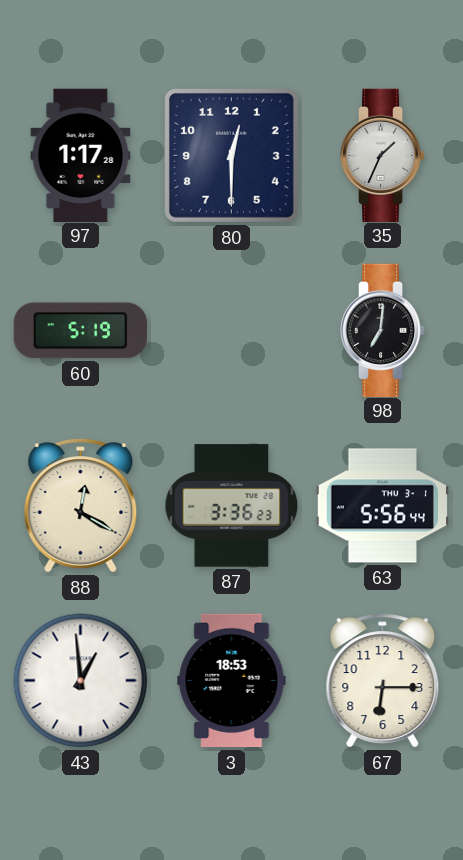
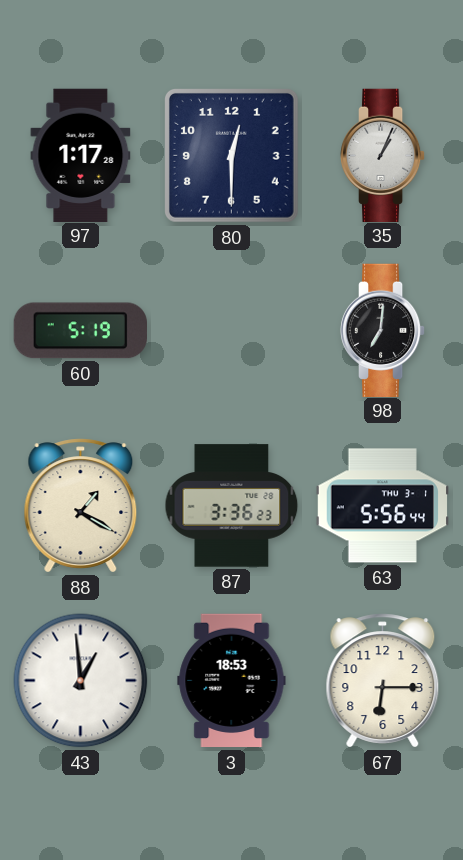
35: 1:34 -> 1:04 (383, 155)
88: 12:20 -> 1:20 (81, 506)
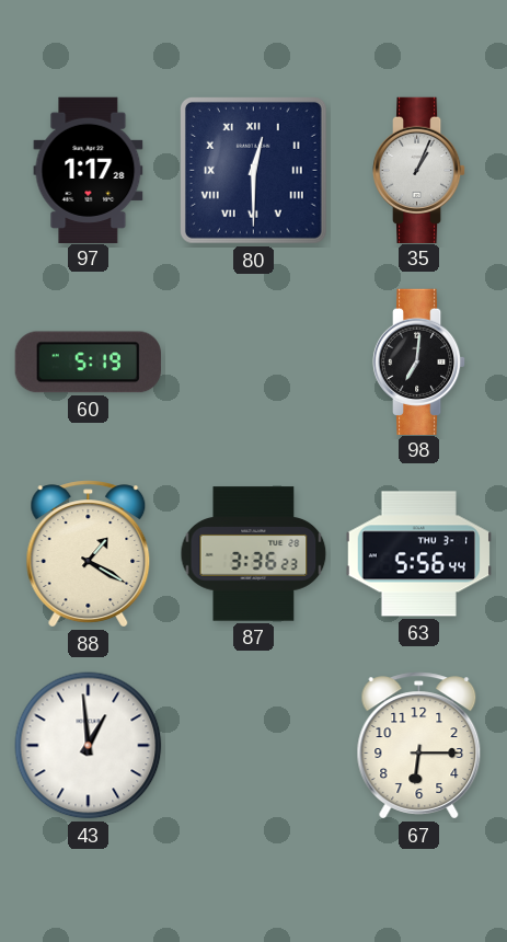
80 numerals: Arabic -> Roman (253, 170)
3: 18:53 -> none (232, 681)
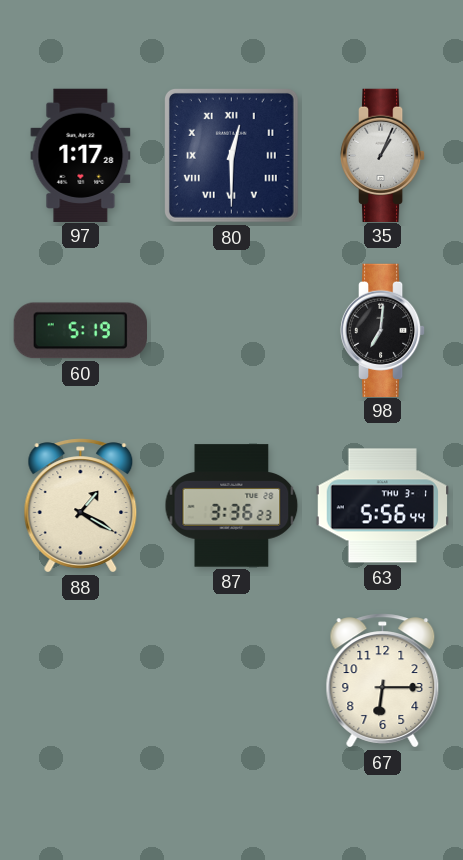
43: 12:59 -> none (89, 746)
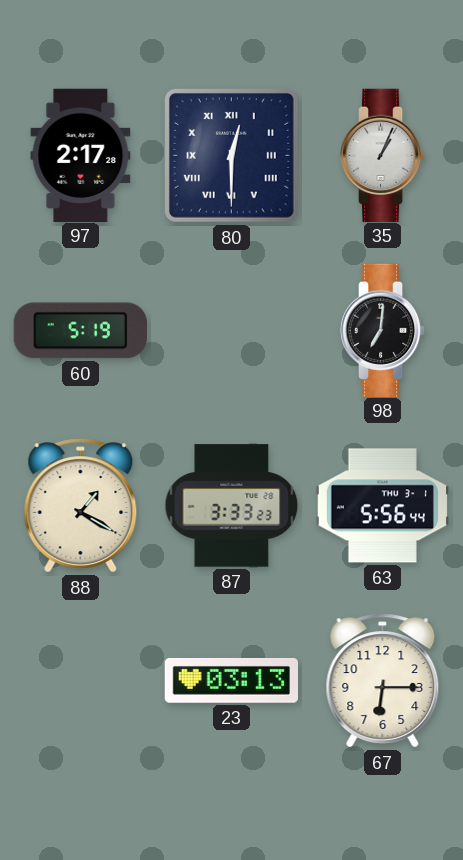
97: 1:17 -> 2:17 (81, 155)
87: 3:36 -> 3:33 (232, 506)
23: none -> 03:13 (231, 681)
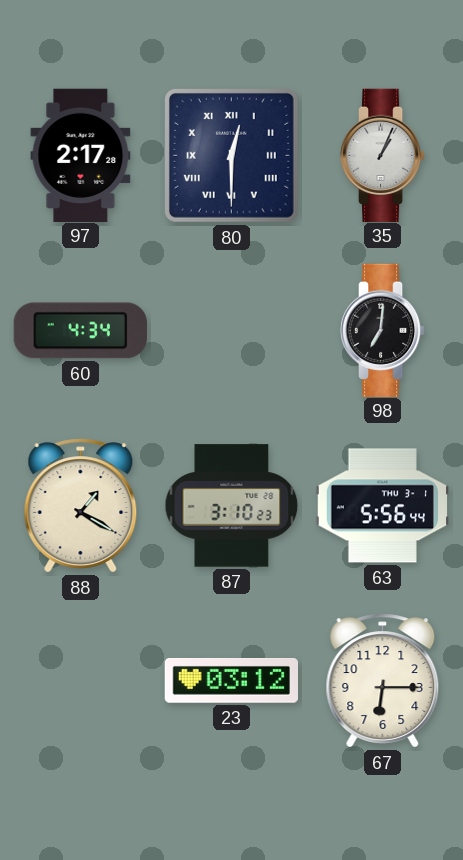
60: 5:19 -> 4:34 (80, 331)
87: 3:33 -> 3:10 (232, 506)
23: 03:13 -> 03:12 (231, 681)
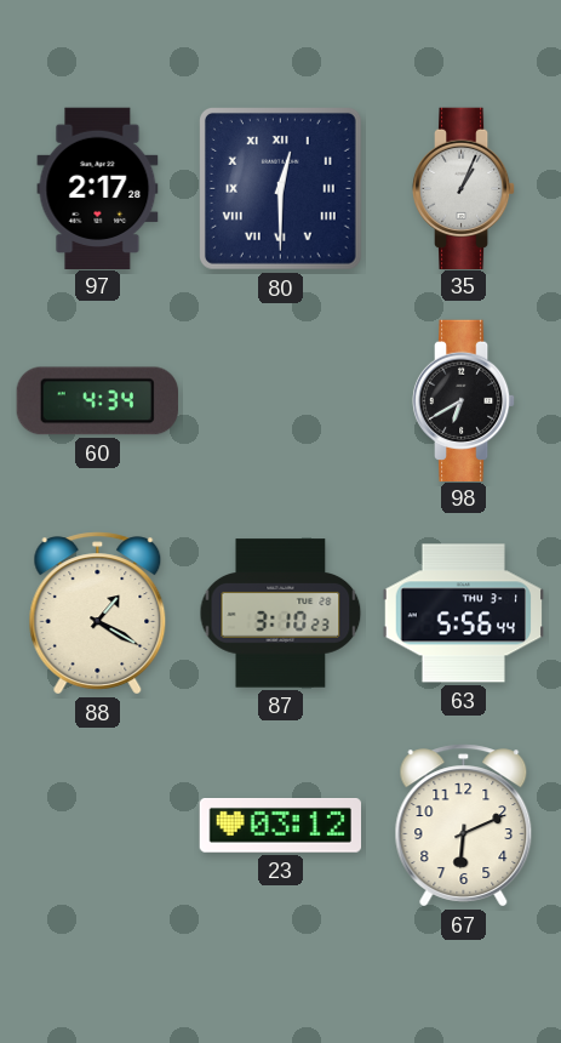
98: 7:01 -> 6:40 (464, 400)
67: 6:15 -> 6:11 (464, 826)
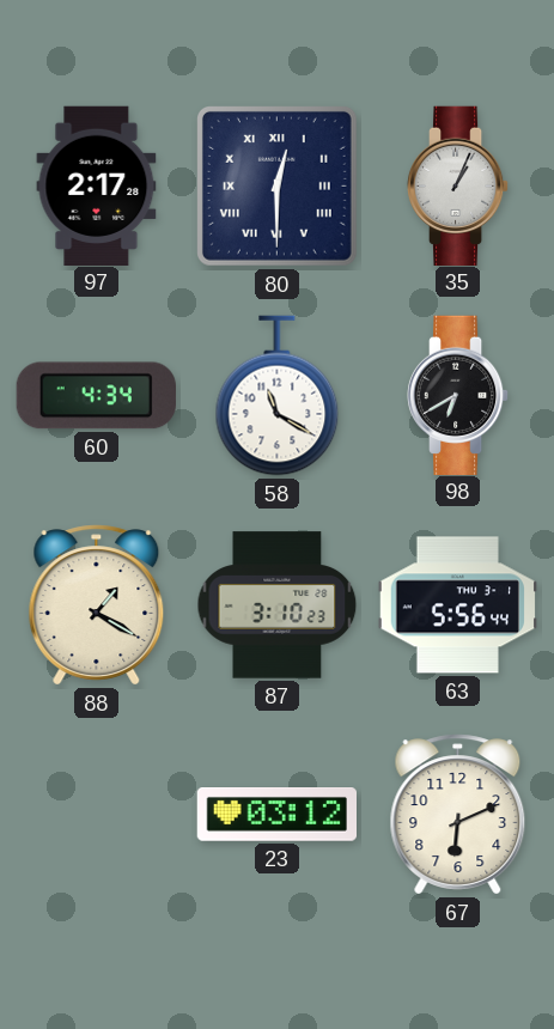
58: none -> 11:20 (278, 396)
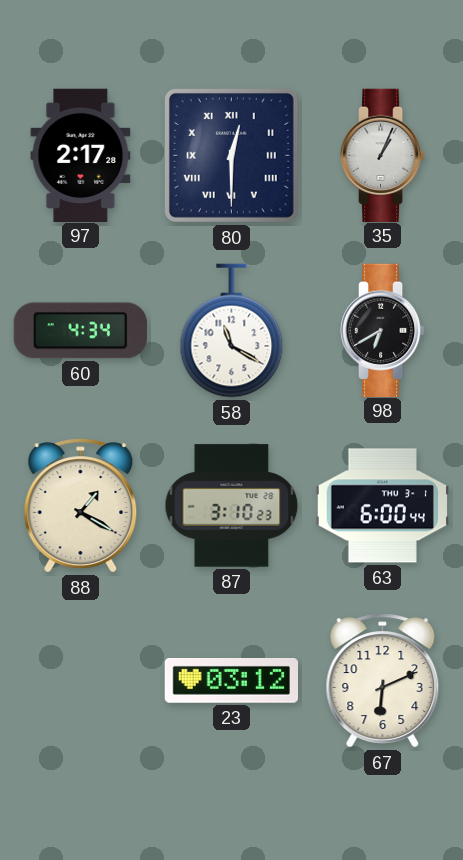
63: 5:56 -> 6:00 (382, 506)
